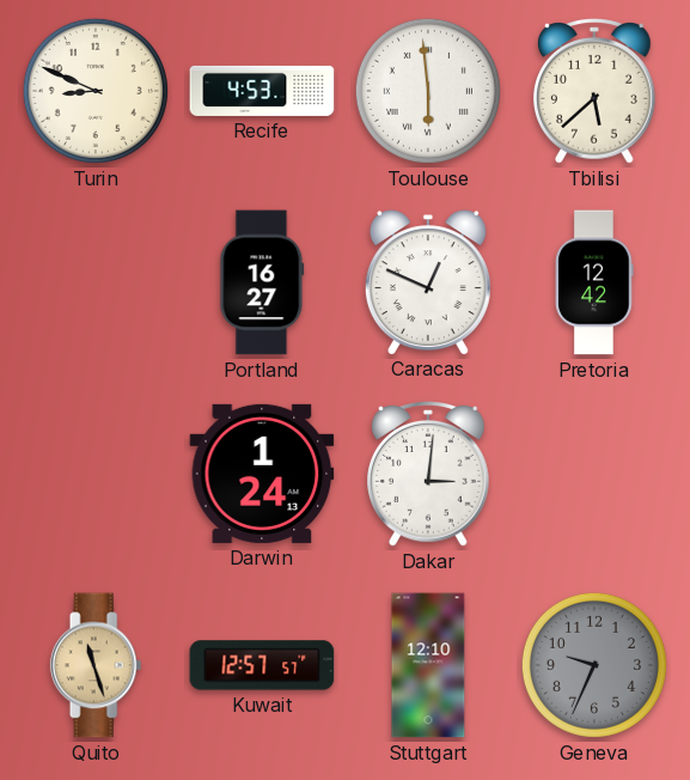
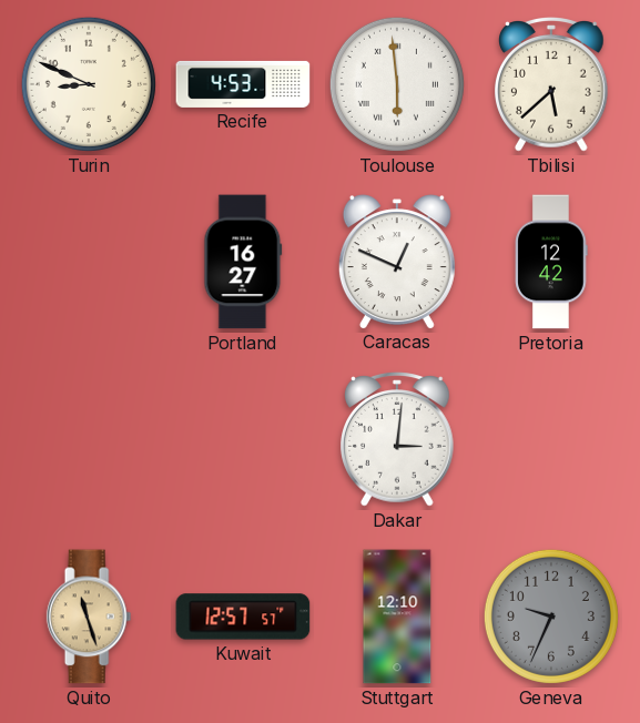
Darwin: 1:24 -> none (262, 474)
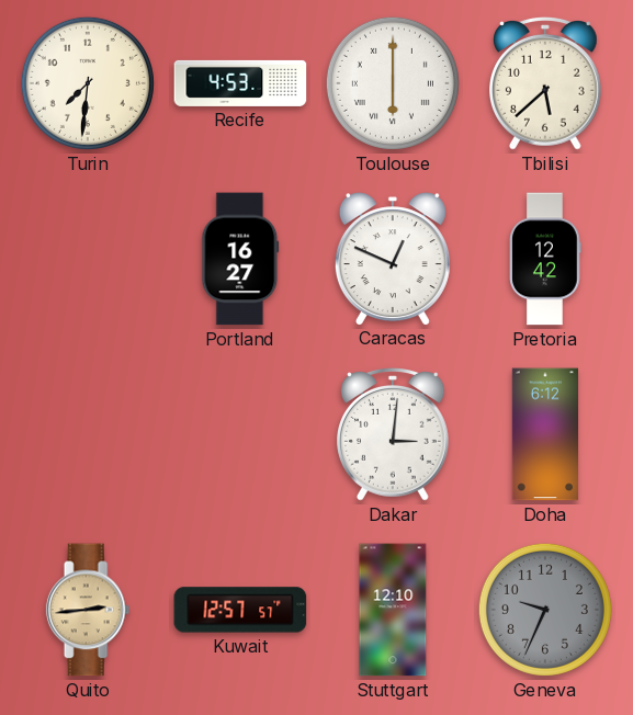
Turin: 8:49 -> 7:31 (88, 83)
Toulouse: 5:59 -> 6:00 (393, 83)
Doha: none -> 6:12 (544, 434)
Quito: 11:27 -> 2:44 (88, 610)
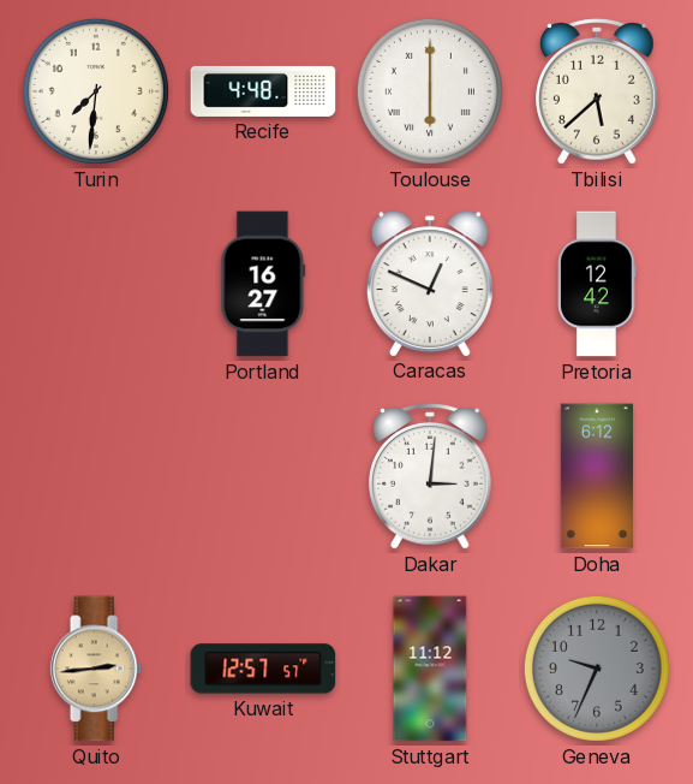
Recife: 4:53 -> 4:48 (263, 91)
Stuttgart: 12:10 -> 11:12 (430, 669)
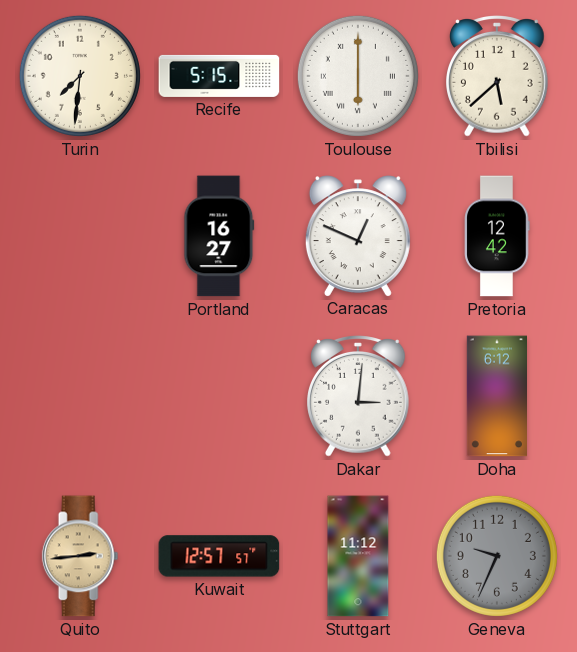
Recife: 4:48 -> 5:15 (219, 76)
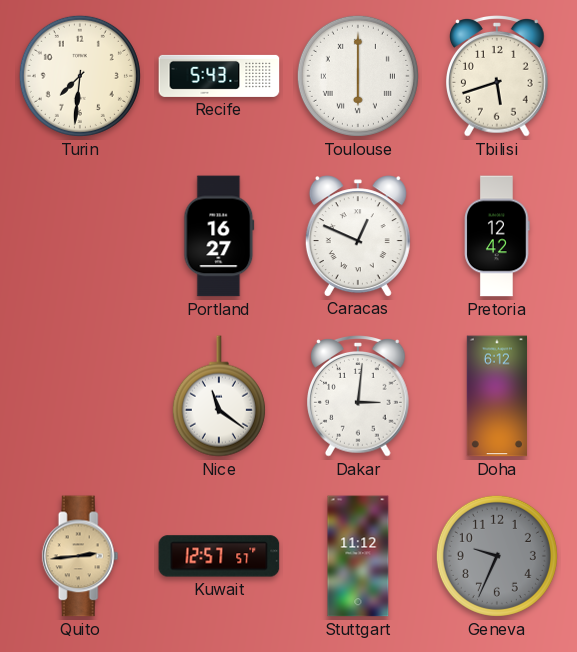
Recife: 5:15 -> 5:43 (219, 76)
Tbilisi: 5:38 -> 5:42 (498, 76)
Nice: none -> 11:21 (219, 396)
